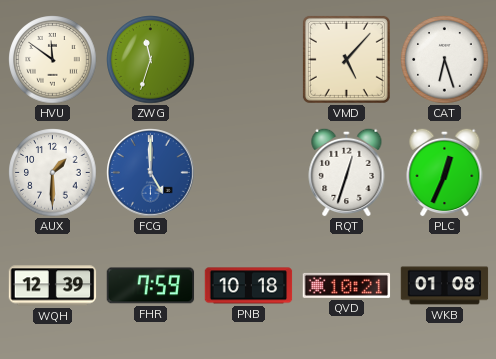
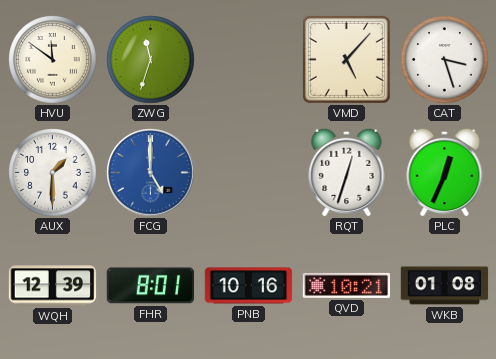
CAT: 6:27 -> 3:27 (445, 60)
FHR: 7:59 -> 8:01 (151, 286)
PNB: 10:18 -> 10:16 (249, 286)
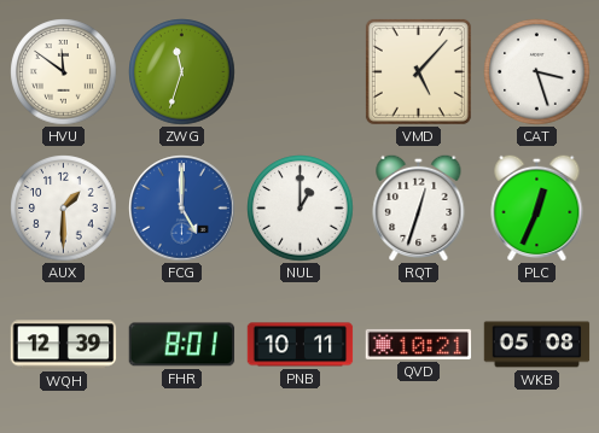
NUL: none -> 1:00 (301, 209)
PNB: 10:16 -> 10:11 (301, 345)
WKB: 01:08 -> 05:08 (537, 345)
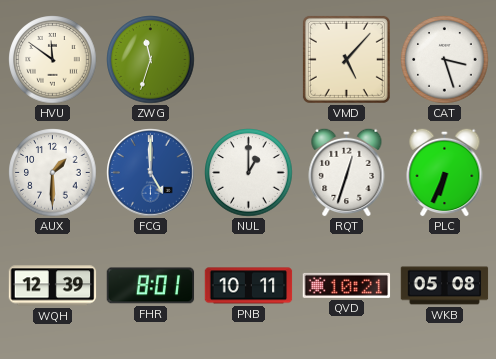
PLC: 12:34 -> 6:34 (445, 172)
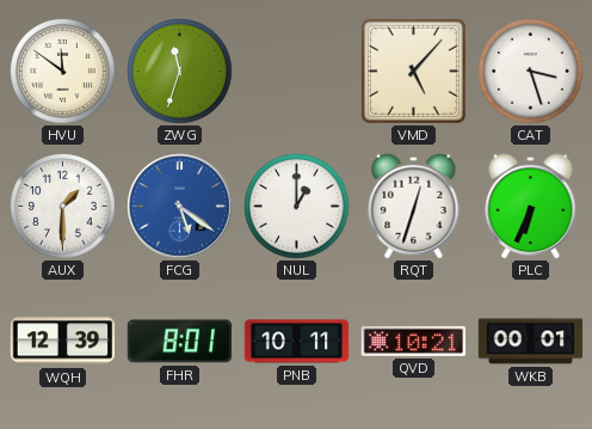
FCG: 5:00 -> 5:21 (180, 207)
WKB: 05:08 -> 00:01 (531, 342)
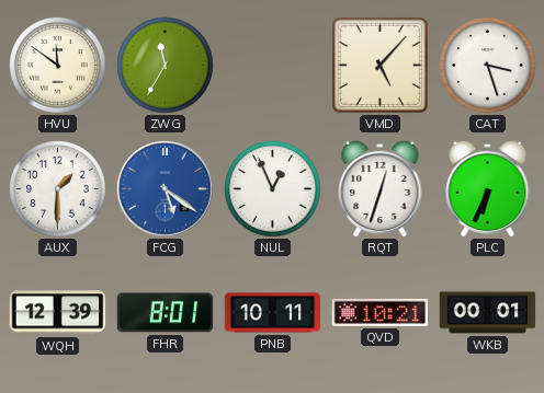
ZWG: 11:33 -> 11:35 (166, 66)
NUL: 1:00 -> 12:56 (273, 189)
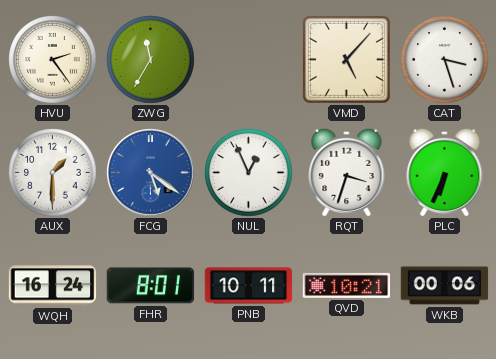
HVU: 11:51 -> 2:24 (53, 60)
RQT: 12:33 -> 3:33 (347, 172)
WQH: 12:39 -> 16:24 (53, 286)
WKB: 00:01 -> 00:06 (445, 286)
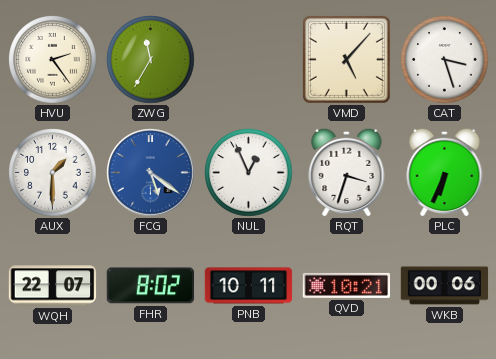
WQH: 16:24 -> 22:07 (53, 286)
FHR: 8:01 -> 8:02 (151, 286)
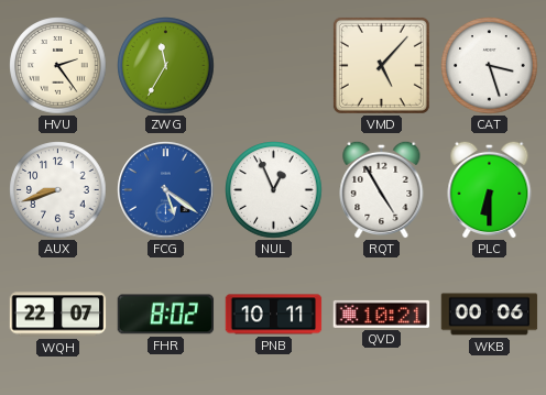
AUX: 1:30 -> 8:42 (58, 190)
RQT: 3:33 -> 4:55 (382, 189)
PLC: 6:34 -> 6:30 (490, 189)
